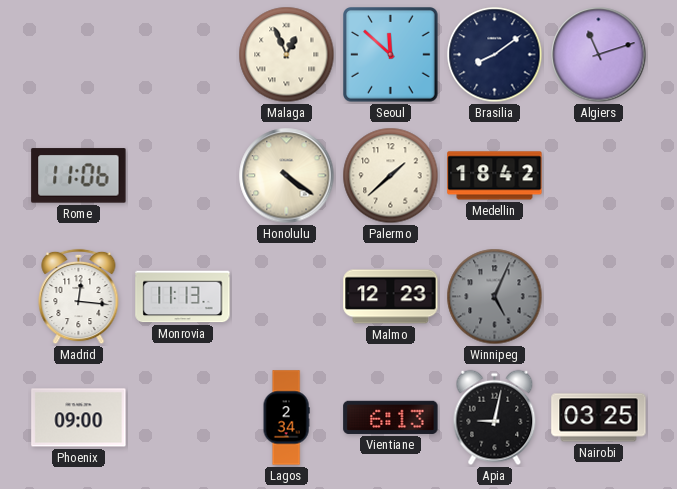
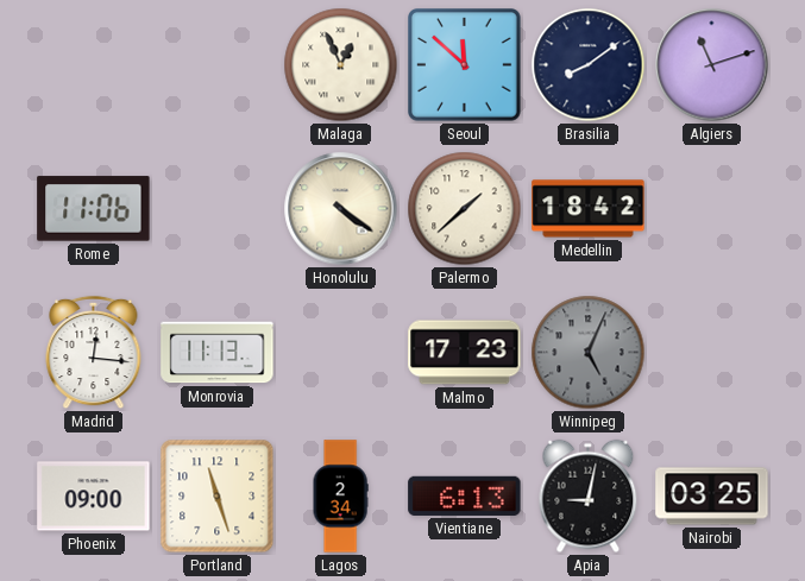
Malmo: 12:23 -> 17:23 (465, 353)
Portland: none -> 11:27 (218, 497)
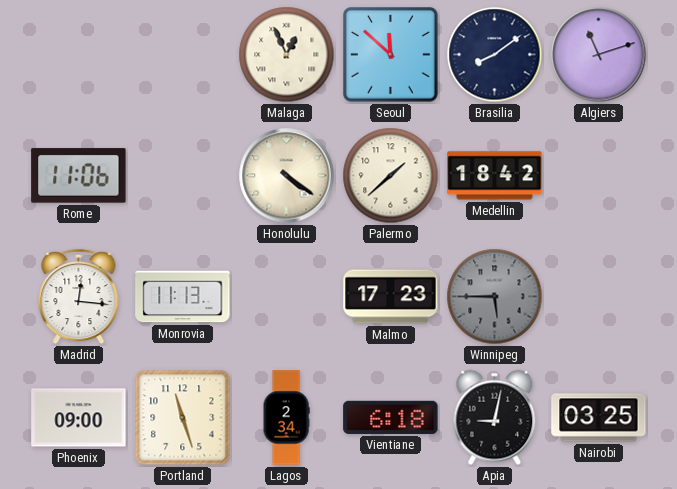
Winnipeg: 5:04 -> 5:45 (495, 297)
Vientiane: 6:13 -> 6:18 (391, 417)
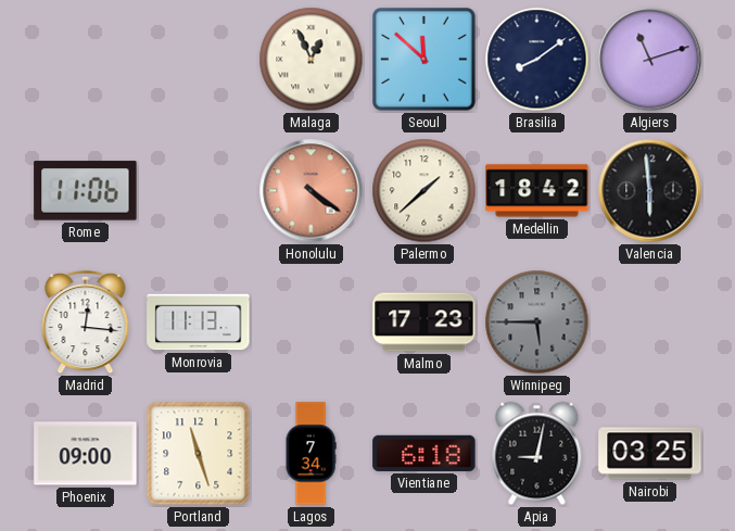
Honolulu dial: cream -> salmon (312, 191)
Valencia: none -> 5:59 (650, 191)
Lagos: 2:34 -> 7:34 (311, 454)
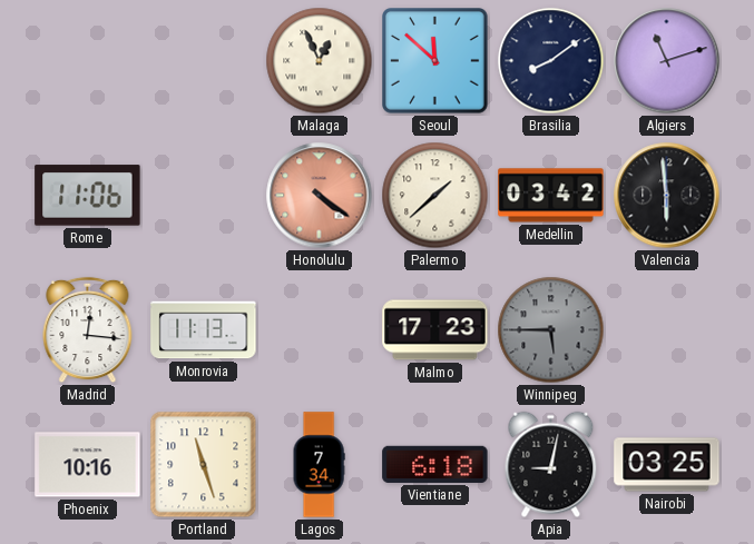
Medellin: 18:42 -> 03:42 (551, 196)
Phoenix: 09:00 -> 10:16 (88, 465)
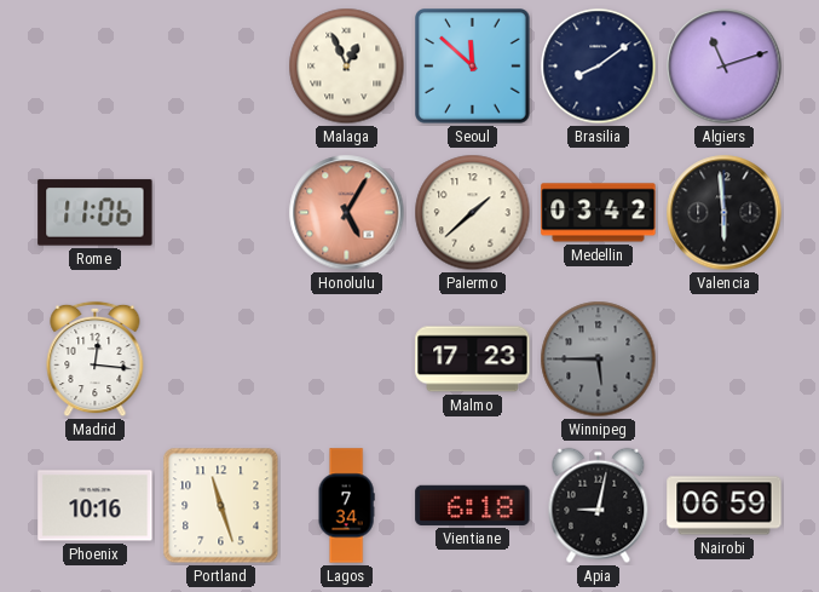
Honolulu: 4:21 -> 5:05 (347, 213)
Monrovia: 11:13 -> none (204, 330)
Nairobi: 03:25 -> 06:59 (725, 506)
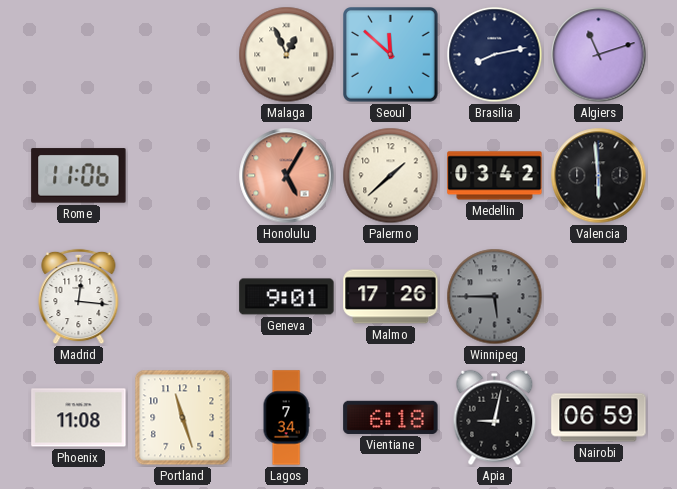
Brasilia: 8:09 -> 8:13 (495, 55)
Geneva: none -> 9:01 (287, 297)
Malmo: 17:23 -> 17:26 (391, 297)
Phoenix: 10:16 -> 11:08 (79, 418)
